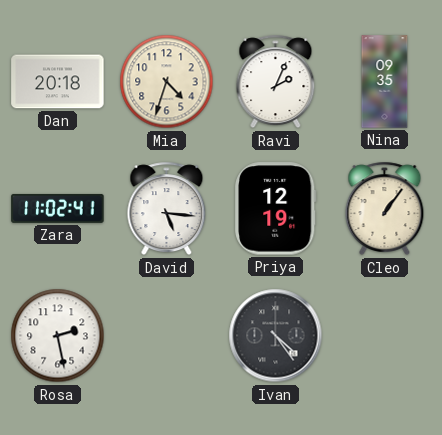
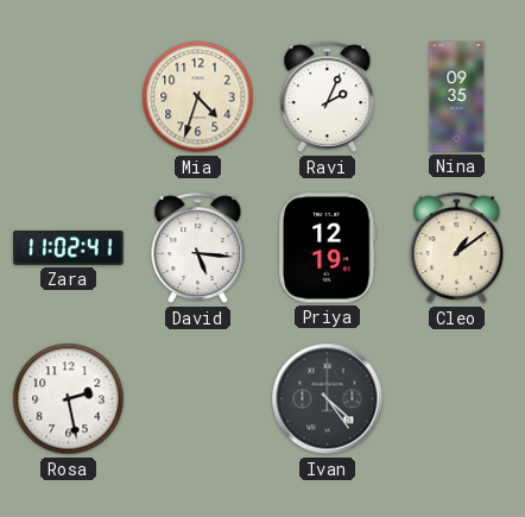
Dan: 20:18 -> none (58, 82)
Cleo: 1:06 -> 1:09 (457, 248)
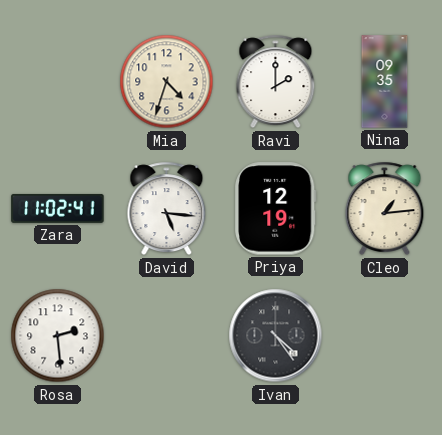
Ravi: 2:04 -> 2:00 (276, 82)
Cleo: 1:09 -> 1:14 (385, 209)
Rosa: 2:28 -> 2:29 (58, 336)
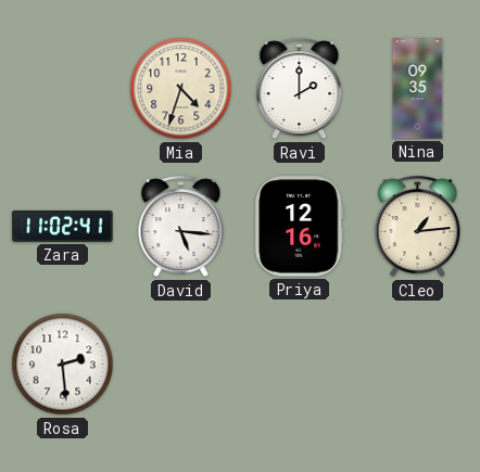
Priya: 12:19 -> 12:16 (300, 227)
Ivan: 4:24 -> none (276, 336)
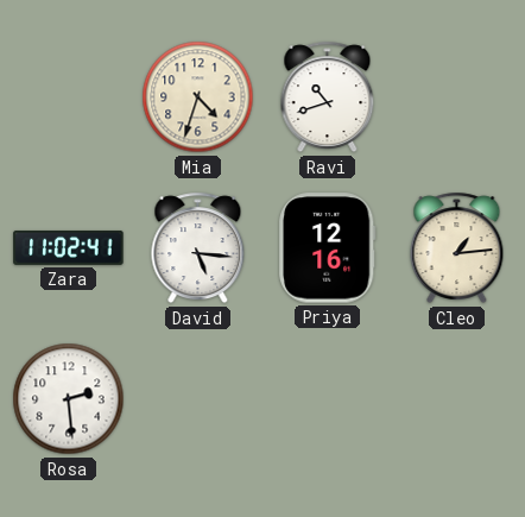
Ravi: 2:00 -> 10:42 (328, 97)
Nina: 09:35 -> none (418, 89)
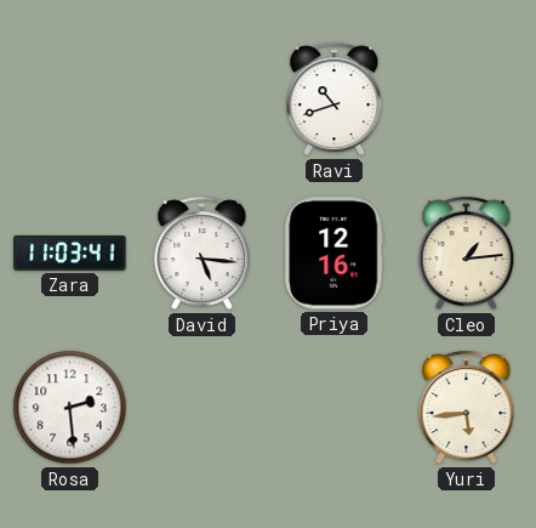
Mia: 4:33 -> none (198, 97)
Zara: 11:02 -> 11:03 (70, 252)
Yuri: none -> 5:44 (467, 408)
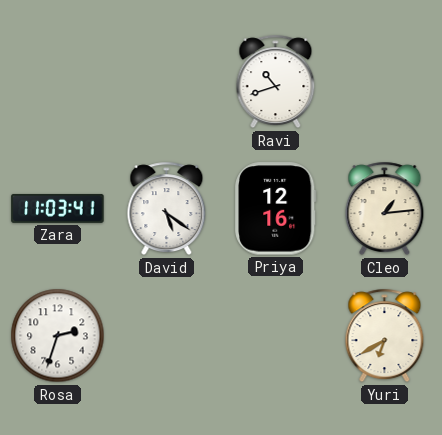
David: 5:16 -> 5:21 (167, 209)
Rosa: 2:29 -> 2:33 (58, 336)
Yuri: 5:44 -> 6:40 (385, 336)
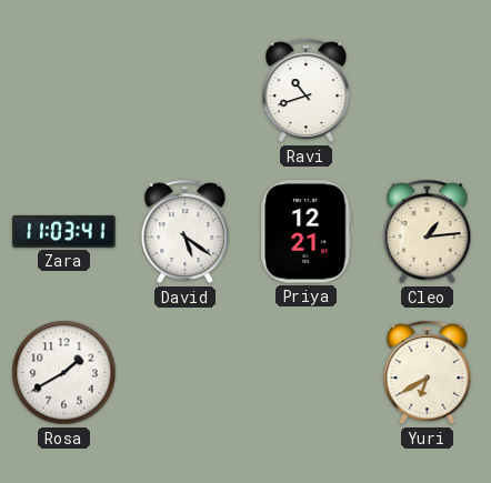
Priya: 12:16 -> 12:21 (307, 232)
Rosa: 2:33 -> 1:40 (64, 373)
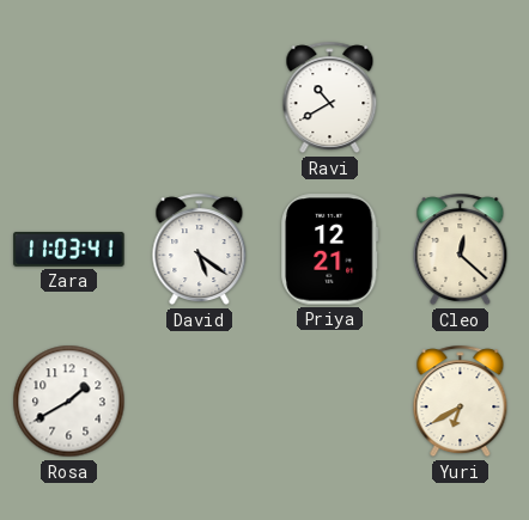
Ravi: 10:42 -> 10:40 (330, 98)
Cleo: 1:14 -> 12:22 (461, 250)
